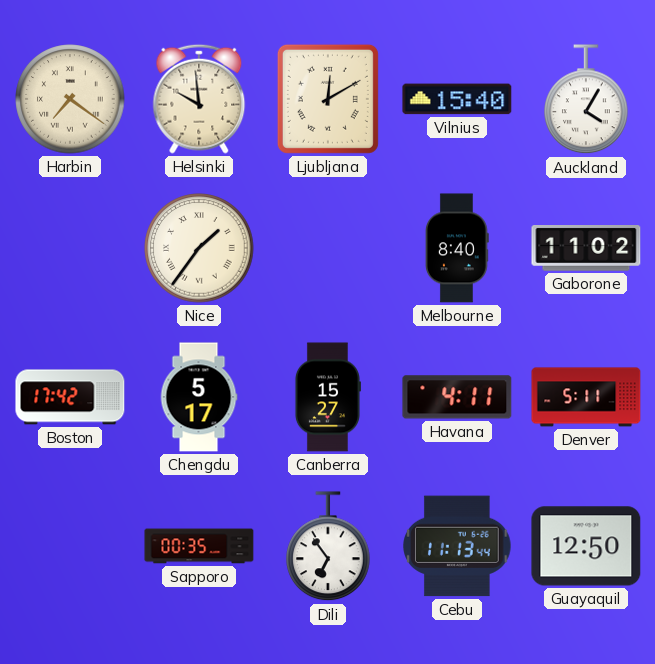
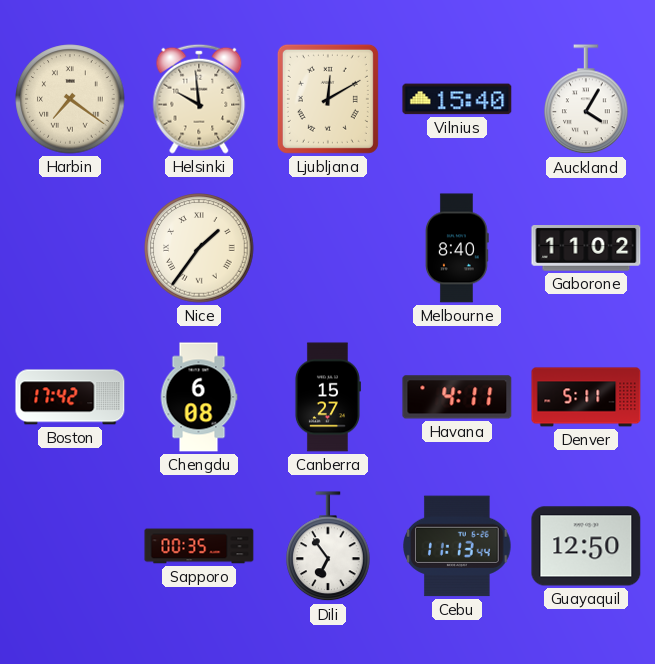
Chengdu: 5:17 -> 6:08 (199, 397)
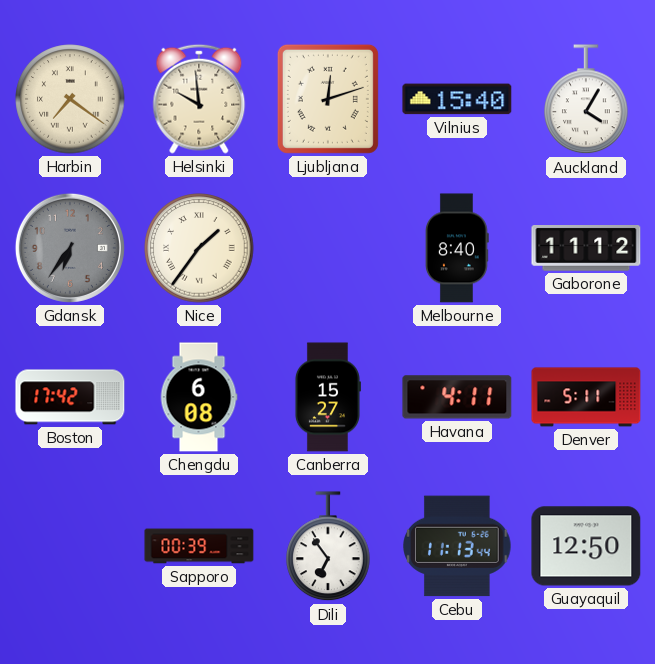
Ljubljana: 12:10 -> 12:12 (328, 99)
Gdansk: none -> 6:36 (70, 248)
Gaborone: 11:02 -> 11:12 (586, 248)
Sapporo: 00:35 -> 00:39 (199, 546)
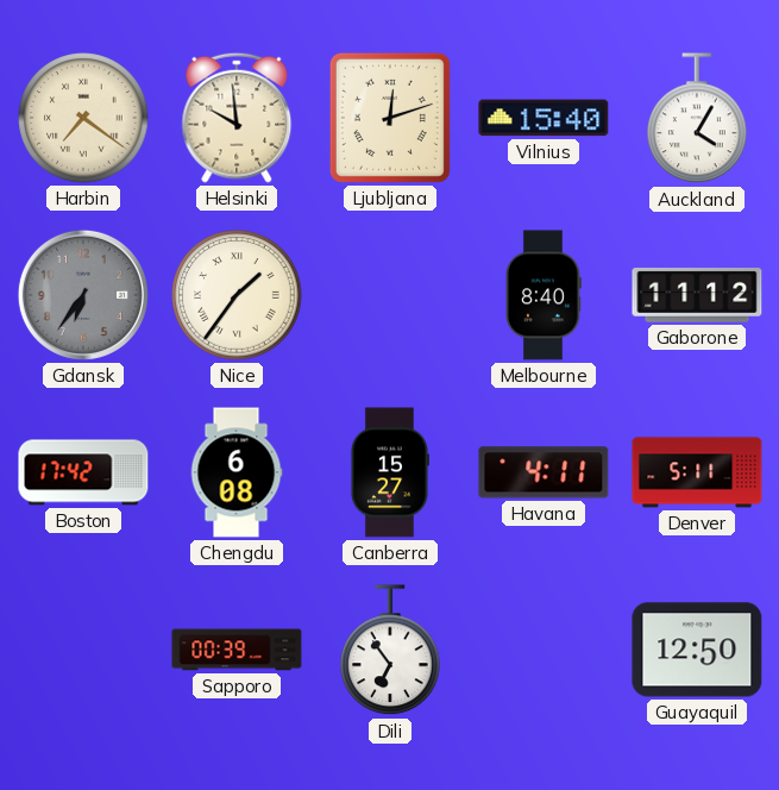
Cebu: 11:13 -> none (457, 546)
